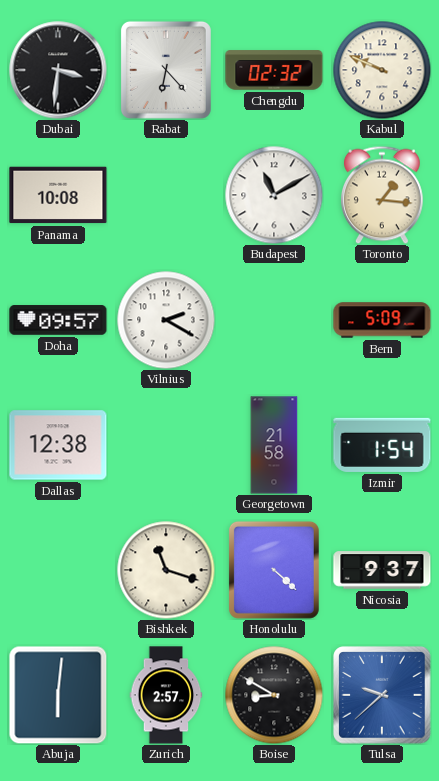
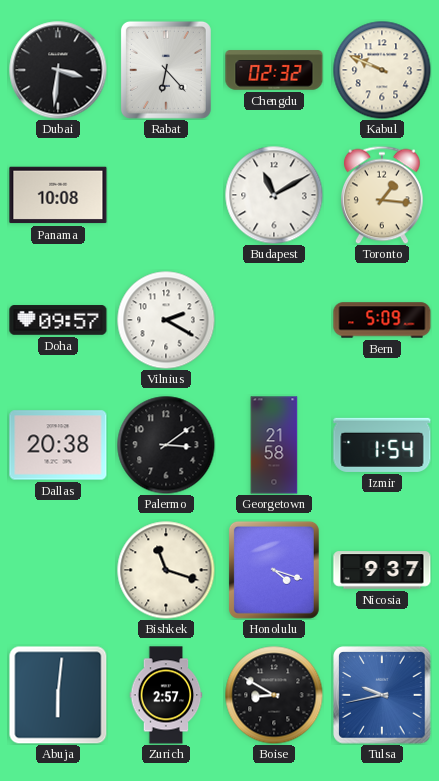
Dallas: 12:38 -> 20:38 (58, 445)
Palermo: none -> 3:09 (166, 445)
Honolulu: 4:22 -> 4:18 (274, 570)
Tulsa: 9:38 -> 9:43 (382, 695)
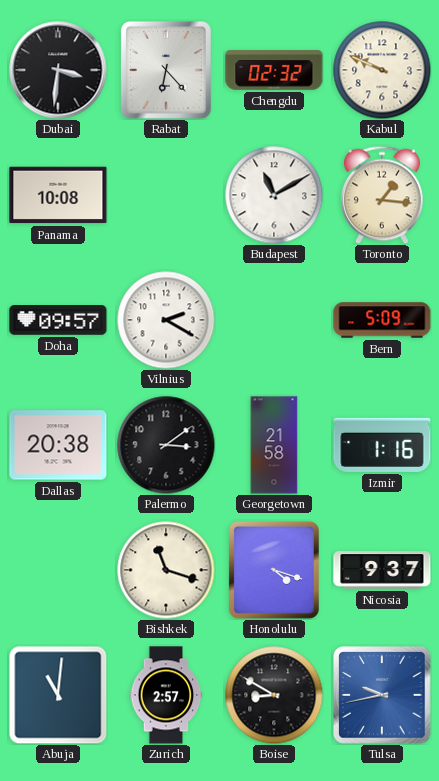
Izmir: 1:54 -> 1:16 (382, 445)
Abuja: 6:01 -> 11:01 (58, 695)
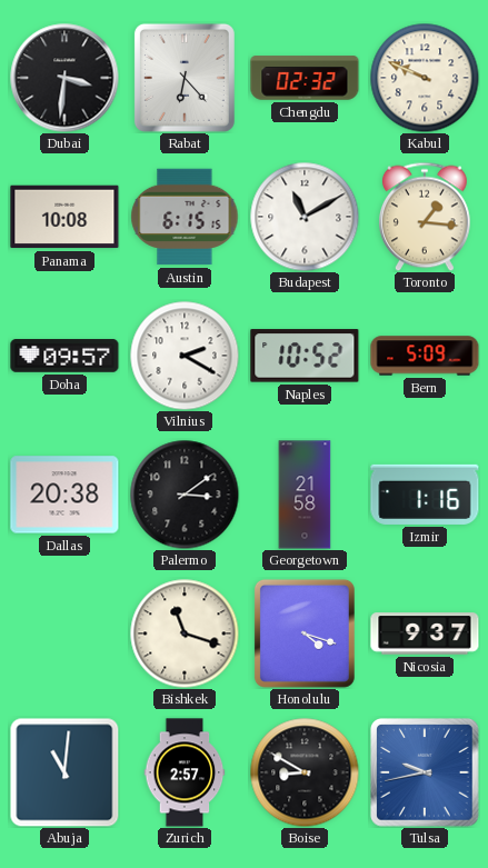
Austin: none -> 6:15 (185, 217)
Naples: none -> 10:52 (305, 356)
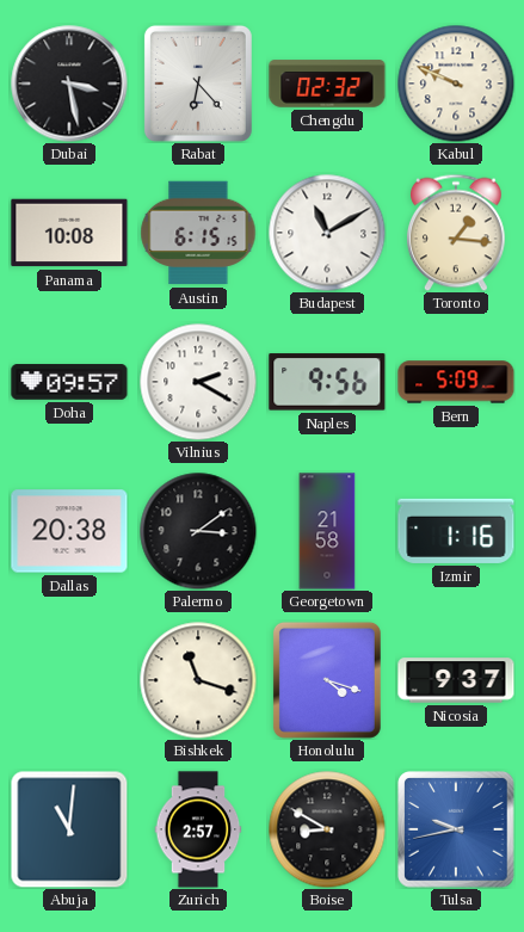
Dubai: 3:31 -> 3:28 (69, 84)
Naples: 10:52 -> 9:56 (327, 382)
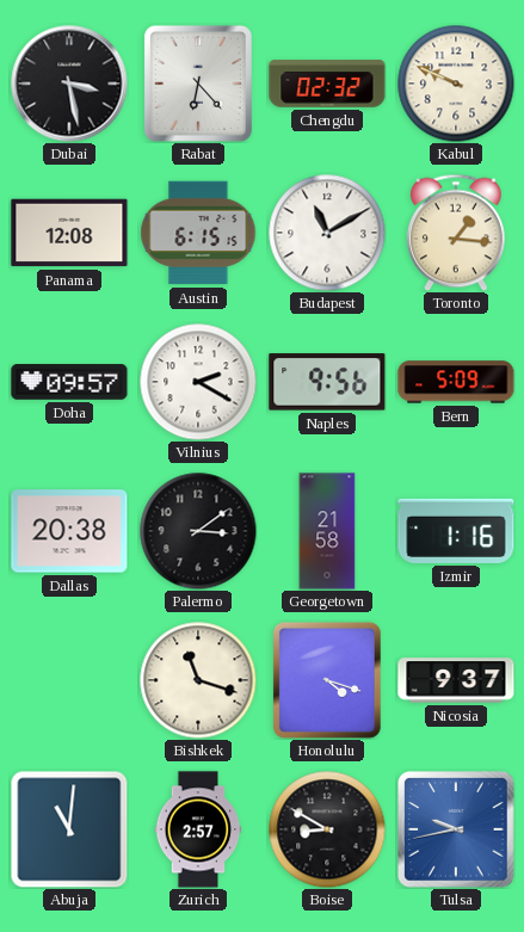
Panama: 10:08 -> 12:08 (69, 233)
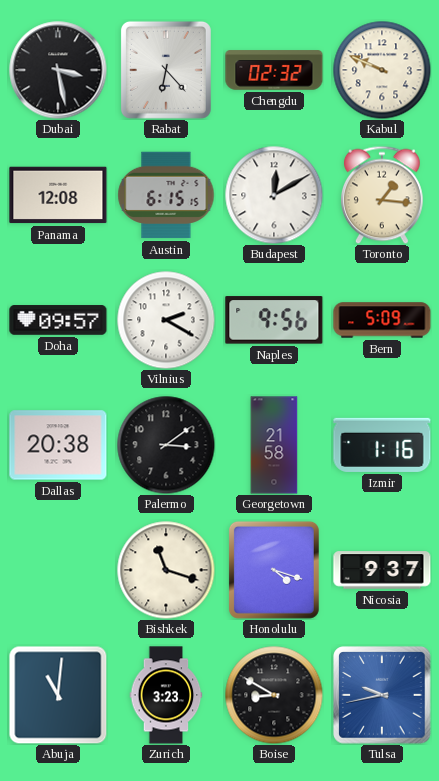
Budapest: 11:10 -> 12:10 (274, 195)
Zurich: 2:57 -> 3:23 (166, 695)
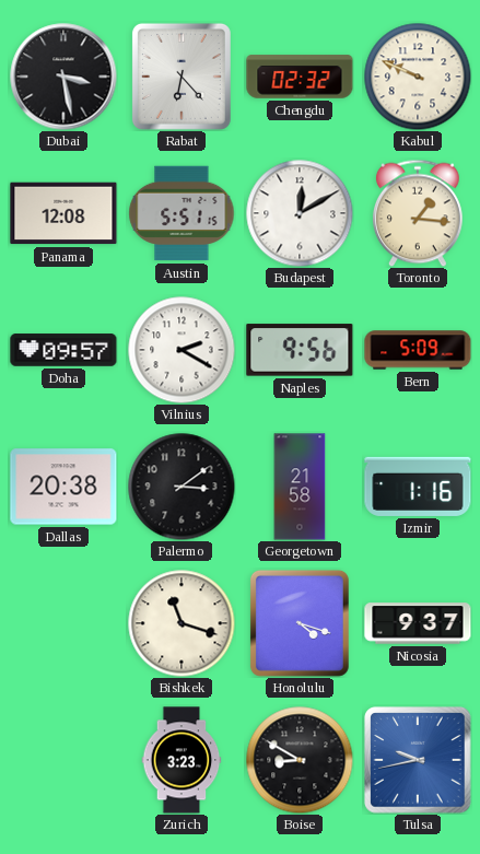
Austin: 6:15 -> 5:51 (182, 213)
Abuja: 11:01 -> none (58, 695)
